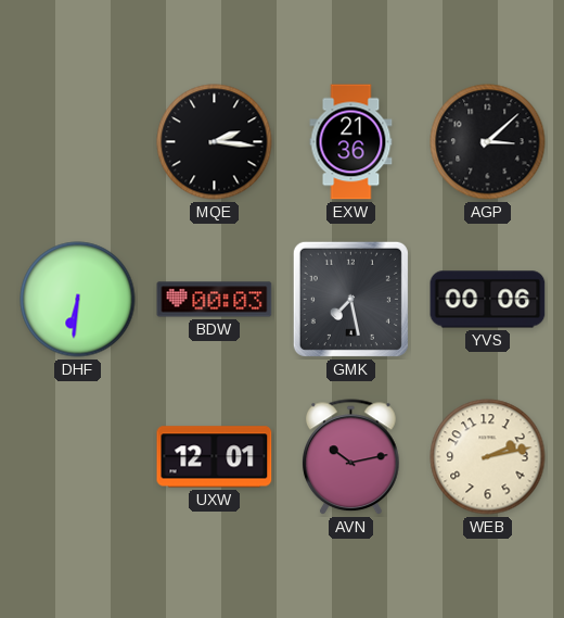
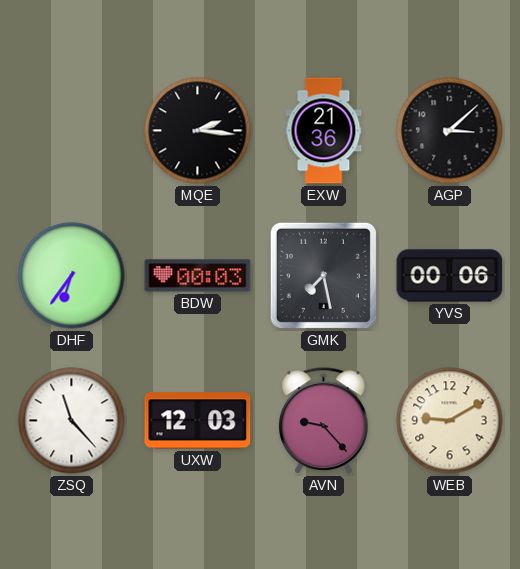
DHF: 6:31 -> 6:36 (72, 276)
ZSQ: none -> 11:23 (72, 421)
UXW: 12:01 -> 12:03 (198, 421)
AVN: 10:13 -> 9:23 (324, 421)
WEB: 2:13 -> 9:10 (450, 421)
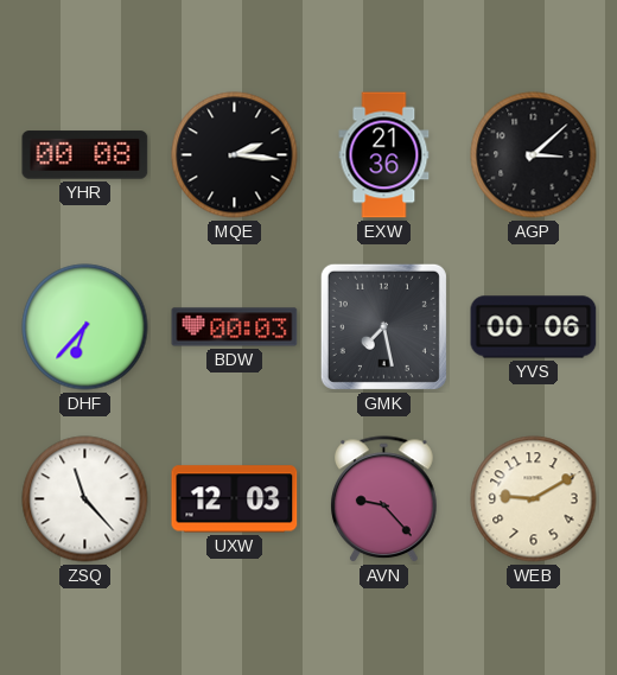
YHR: none -> 00:08 (85, 155)
DHF: 6:36 -> 6:37 (85, 327)
